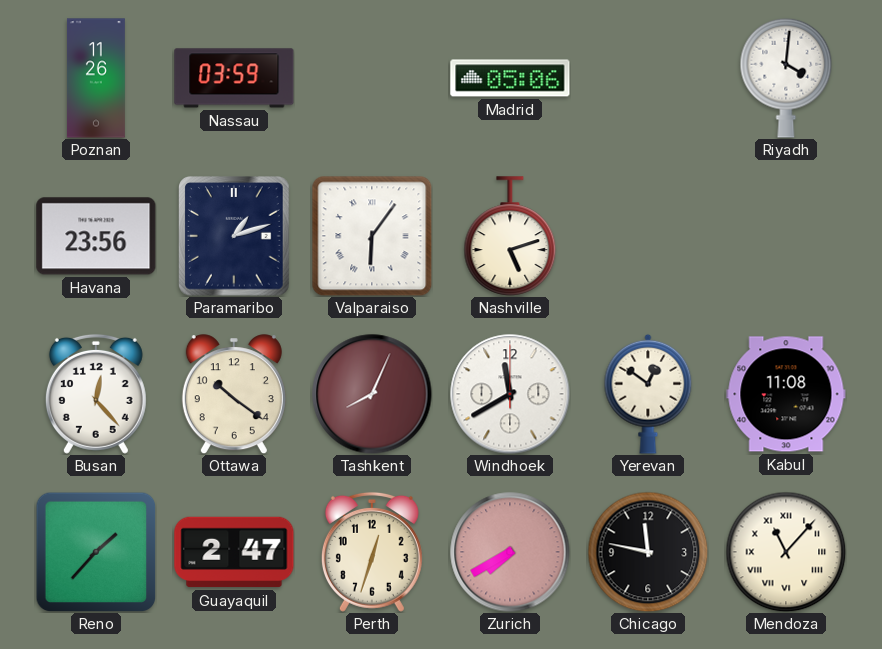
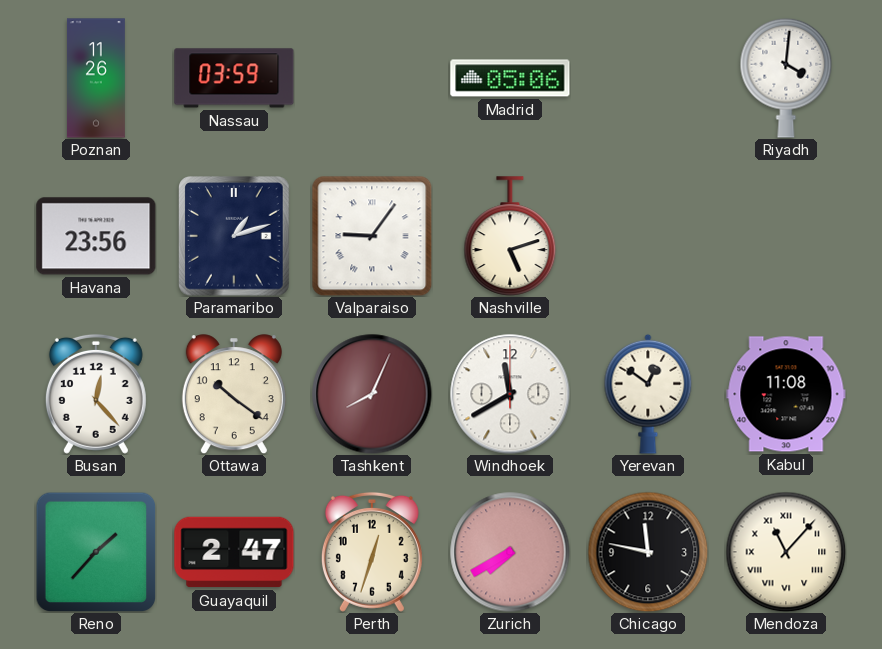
Valparaiso: 6:06 -> 9:06 (372, 236)
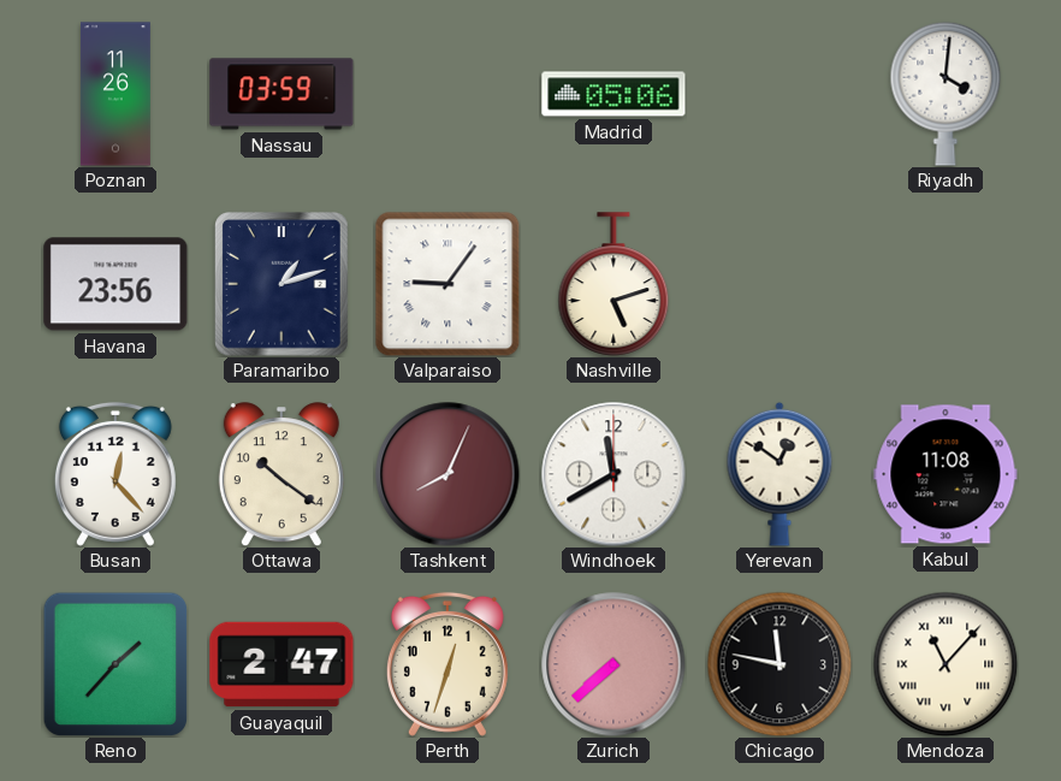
Zurich: 7:40 -> 7:38 (614, 664)
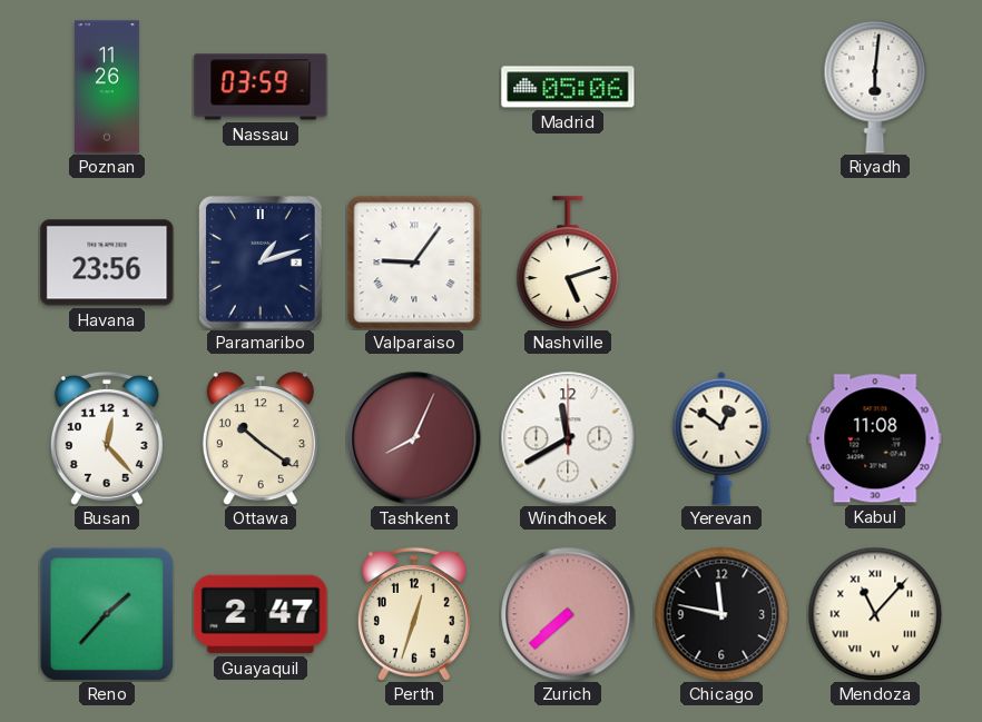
Riyadh: 4:01 -> 6:01 (875, 87)
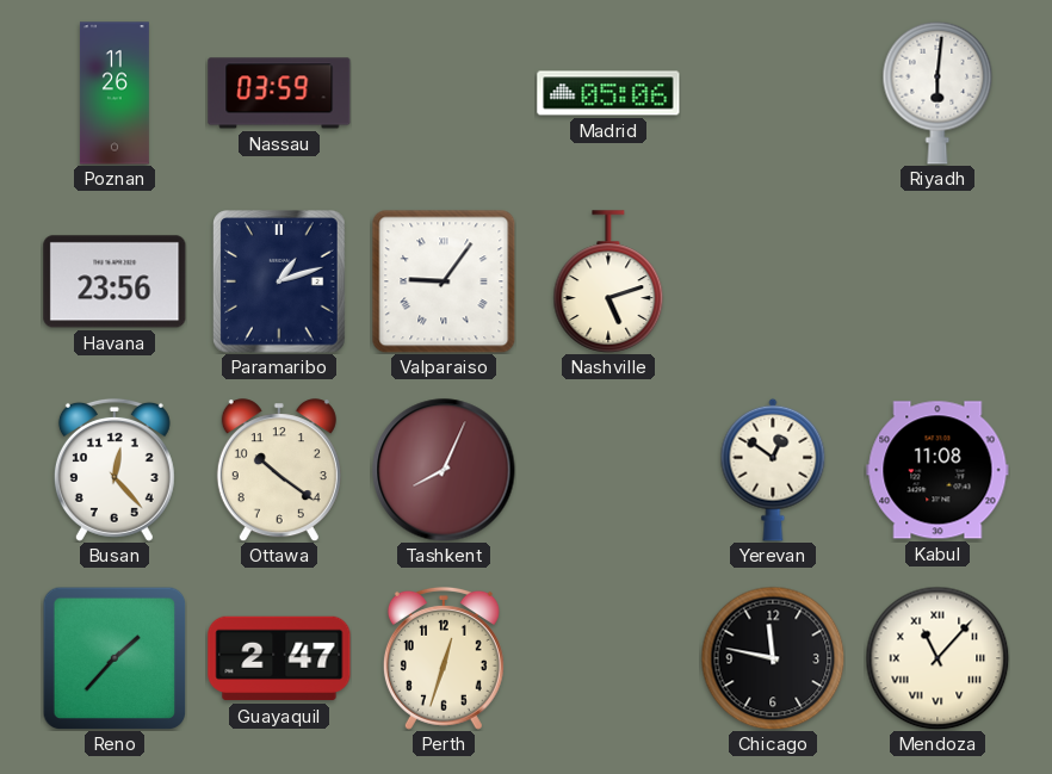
Windhoek: 11:40 -> none (568, 438)
Zurich: 7:38 -> none (568, 614)
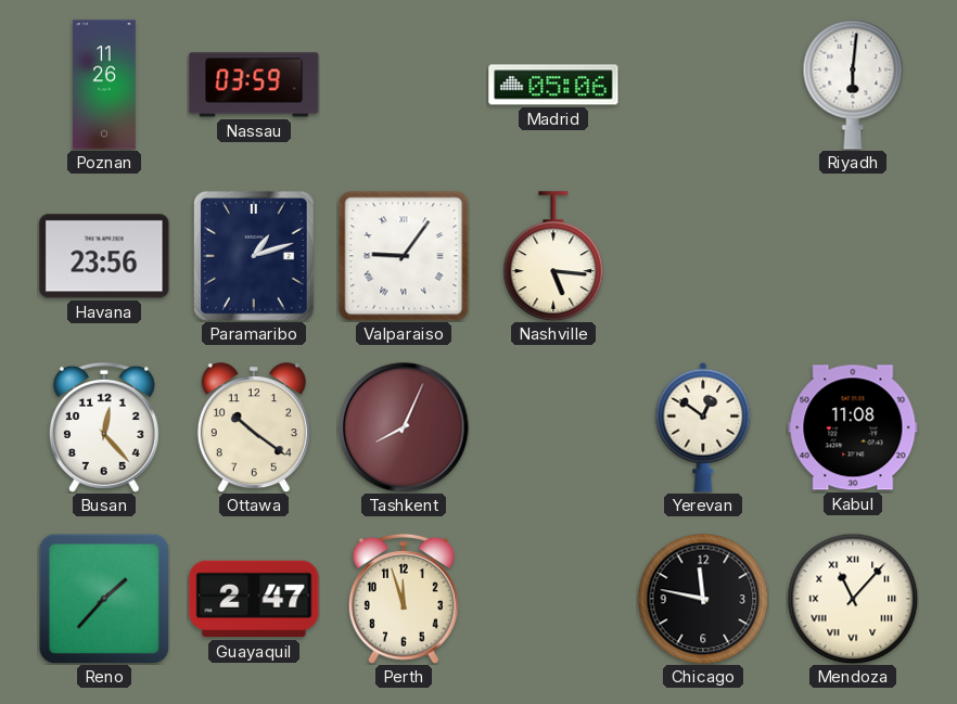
Nashville: 5:12 -> 5:16 (553, 256)
Perth: 12:33 -> 11:57 (404, 599)
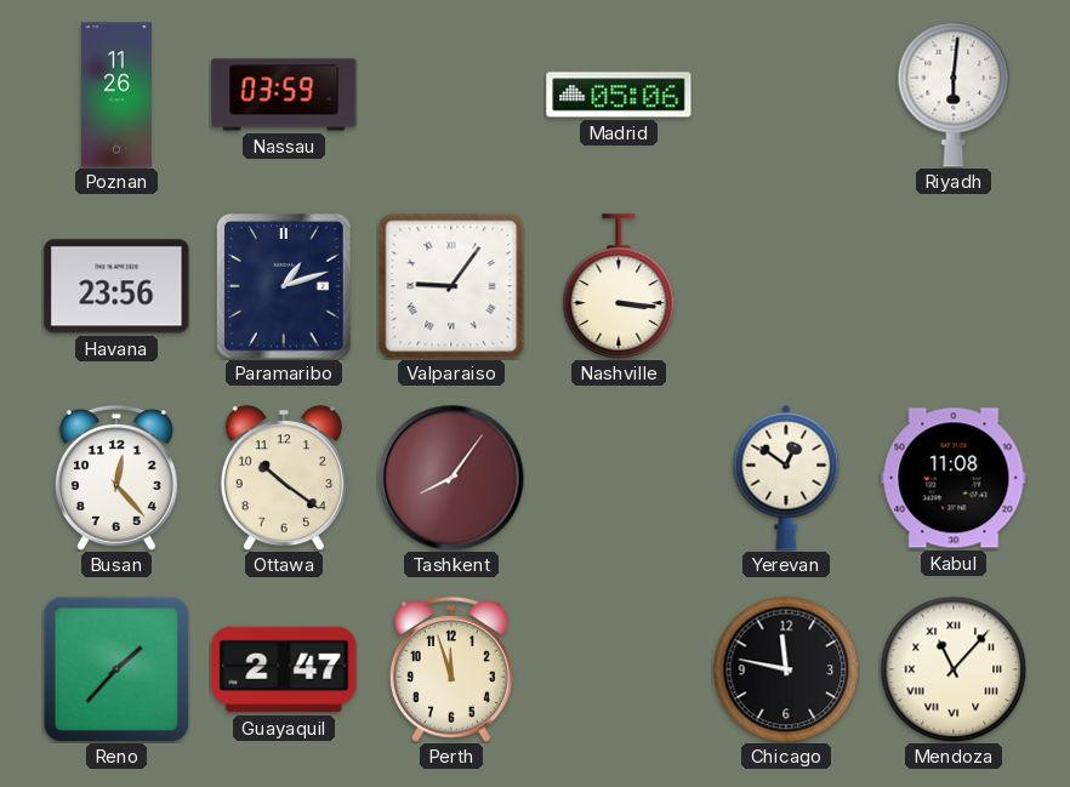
Nashville: 5:16 -> 3:16 (619, 286)
Tashkent: 8:04 -> 8:06 (451, 478)
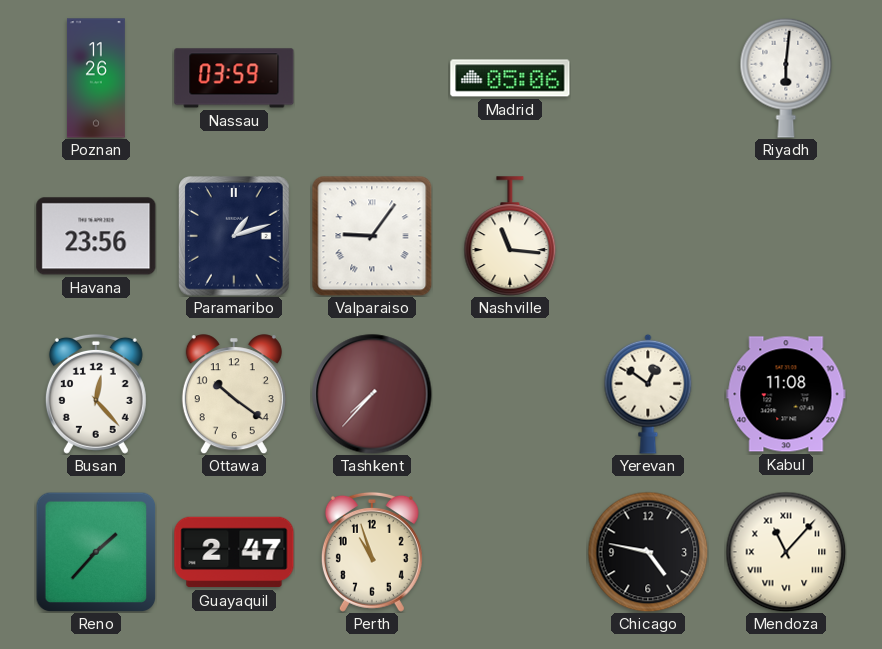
Nashville: 3:16 -> 11:16 (510, 236)
Tashkent: 8:06 -> 7:37 (372, 394)
Perth: 11:57 -> 10:57 (372, 552)
Chicago: 11:47 -> 4:47 (648, 552)
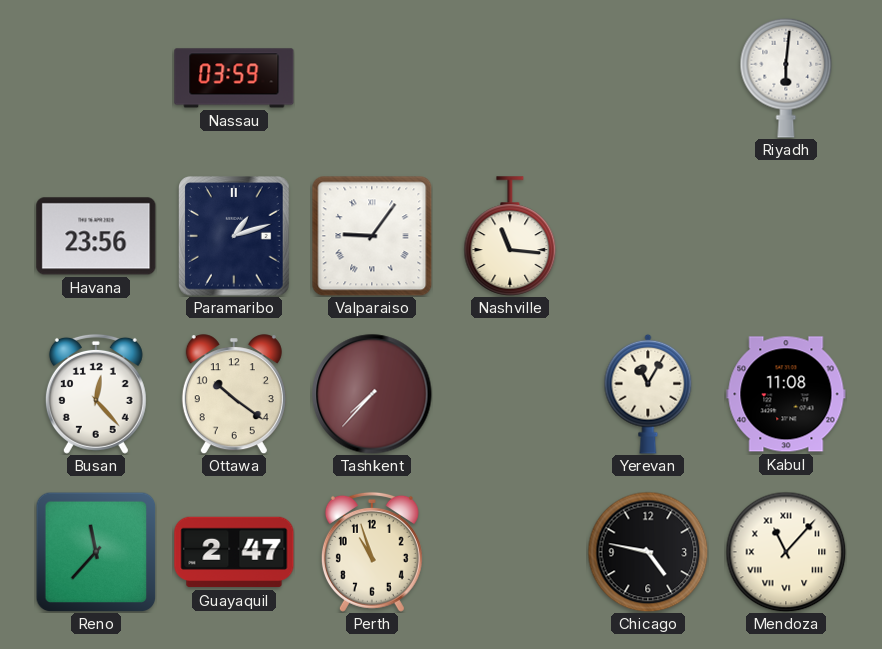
Poznan: 11:26 -> none (96, 78)
Madrid: 05:06 -> none (510, 78)
Yerevan: 12:51 -> 11:05 (648, 394)
Reno: 1:37 -> 11:37 (96, 552)
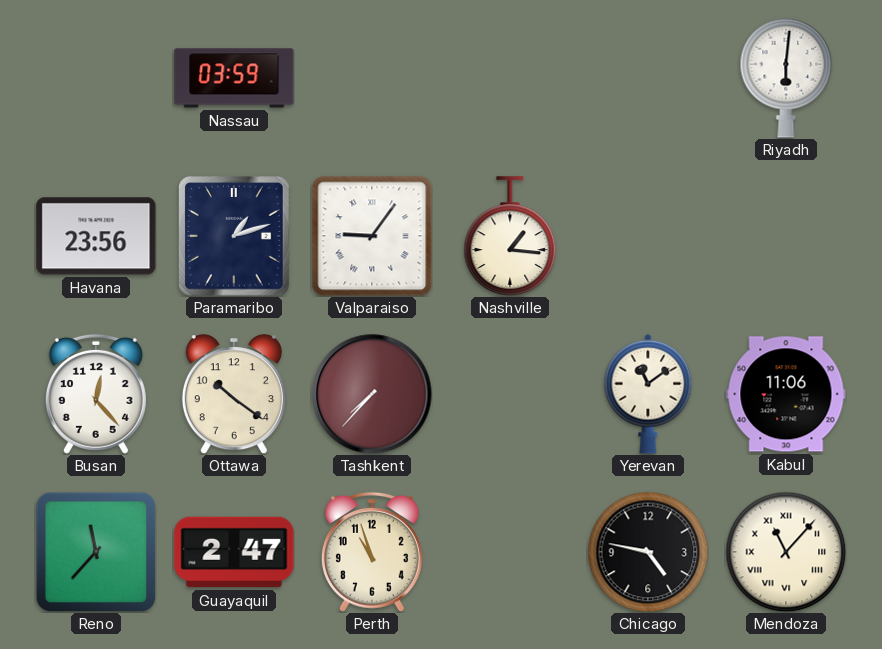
Nashville: 11:16 -> 1:16 (510, 236)
Yerevan: 11:05 -> 11:09 (648, 394)
Kabul: 11:08 -> 11:06 (786, 394)
